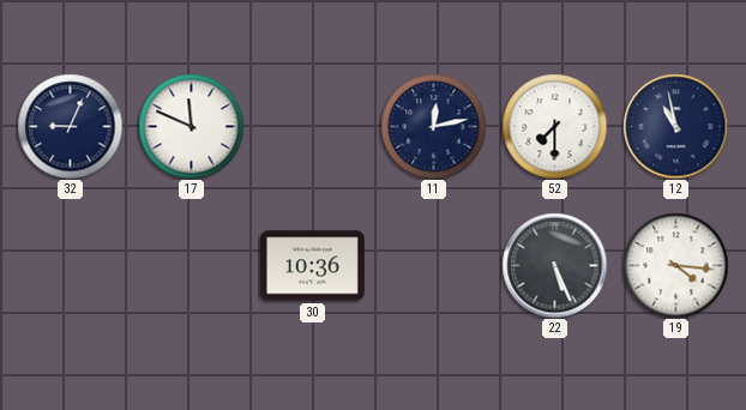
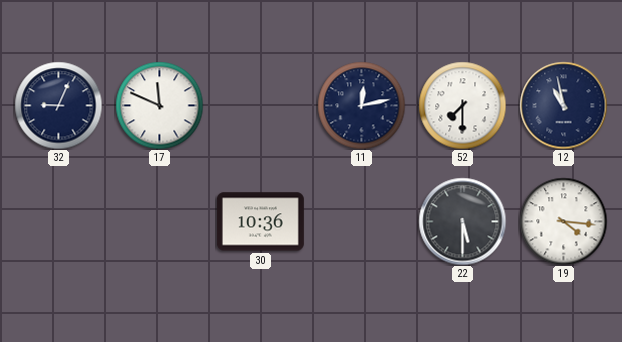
22: 5:26 -> 5:30 (462, 221)
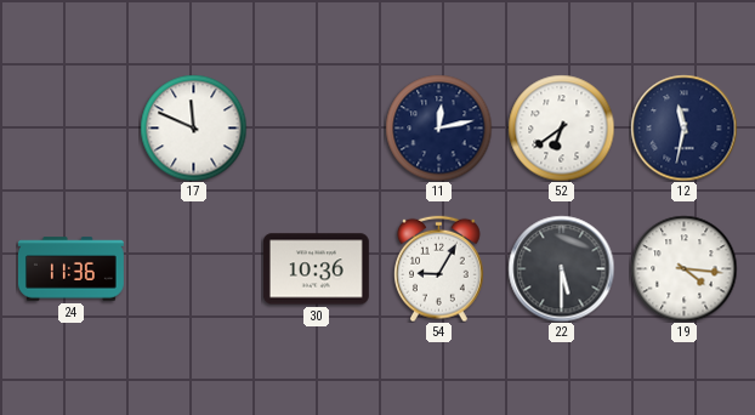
32: 9:04 -> none (58, 105)
52: 7:30 -> 6:39 (561, 127)
12: 10:58 -> 11:32 (683, 127)
24: none -> 11:36 (70, 269)
54: none -> 9:05 (439, 268)
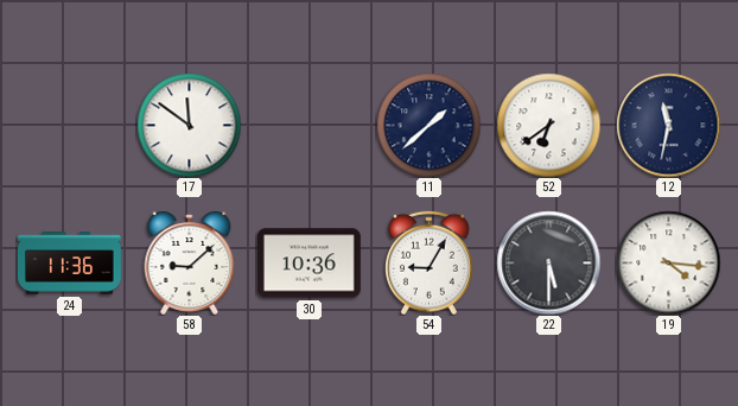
17: 11:49 -> 11:51 (189, 125)
11: 12:13 -> 1:38 (428, 125)
58: none -> 9:08 (190, 264)
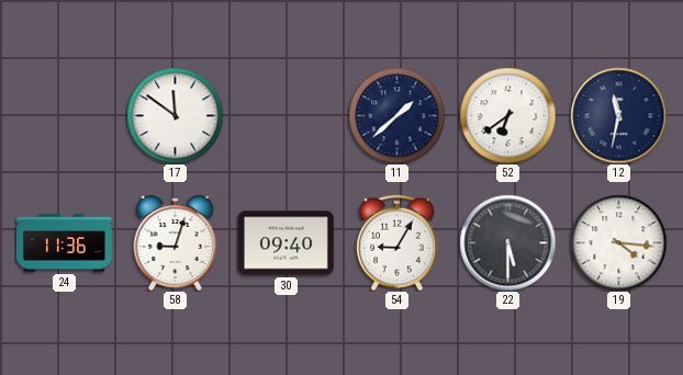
58: 9:08 -> 9:03 (176, 243)
30: 10:36 -> 09:40 (285, 243)
